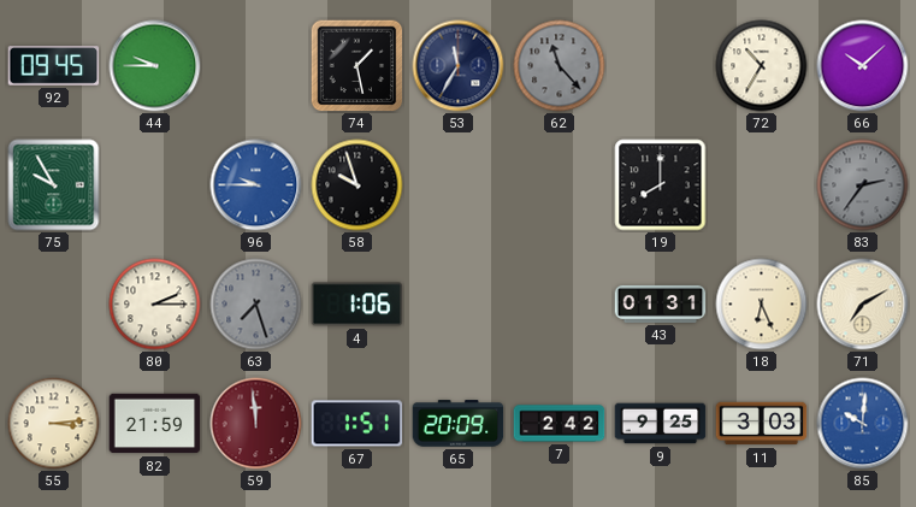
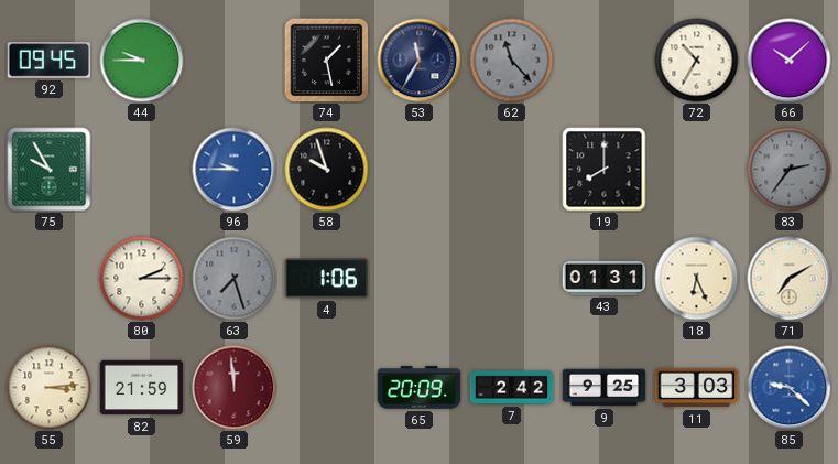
67: 1:51 -> none (357, 424)
85: 10:01 -> 9:22 (790, 388)
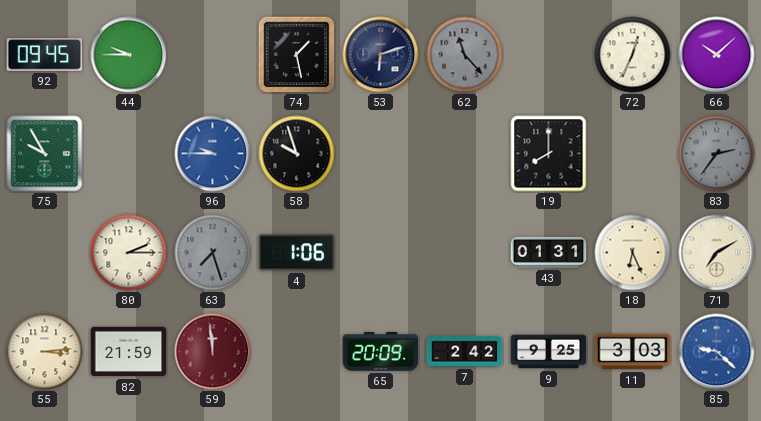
53: 11:35 -> 6:12 (381, 55)
72: 10:35 -> 12:34 (633, 55)
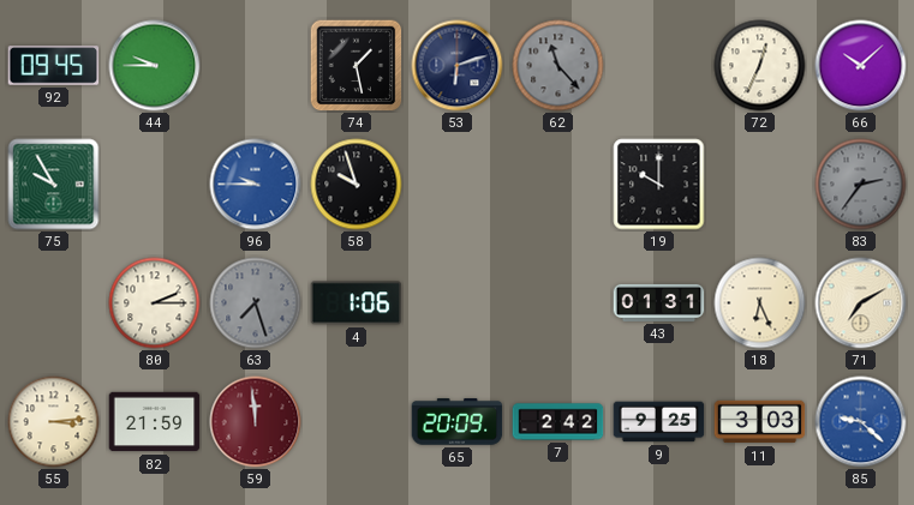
19: 8:00 -> 10:00 (659, 185)
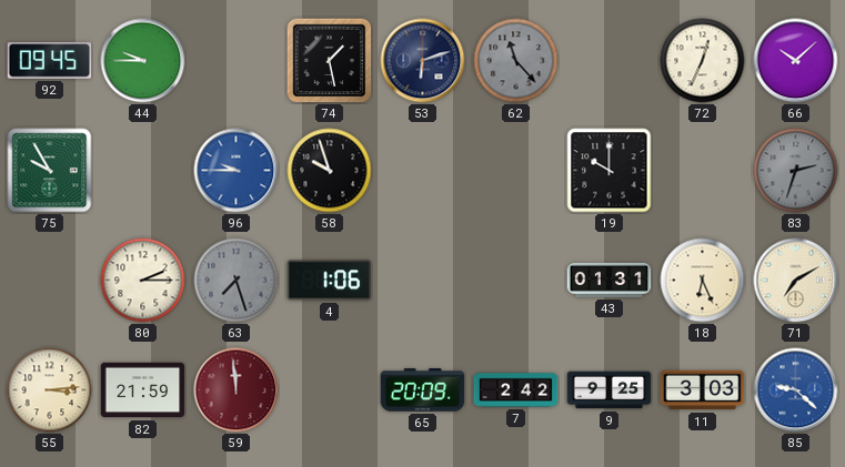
83: 2:36 -> 2:33 (796, 171)
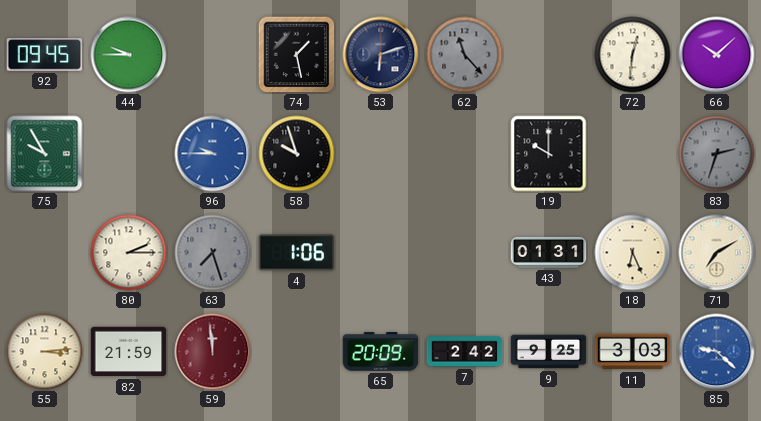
72: 12:34 -> 12:31 (633, 55)
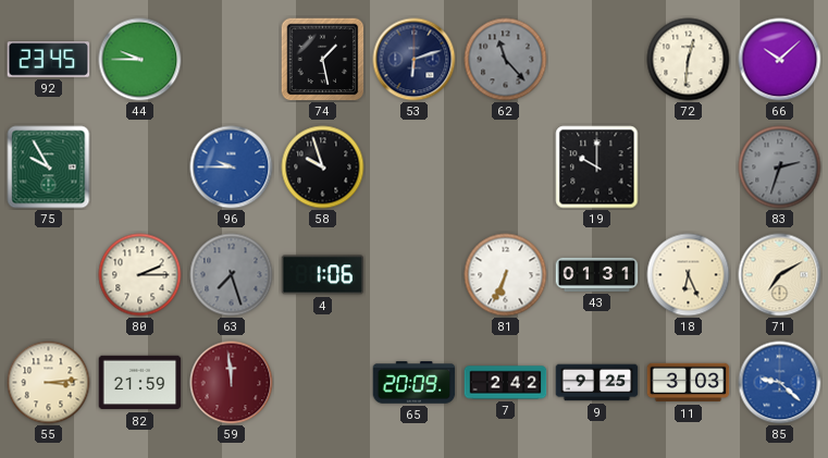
92: 09:45 -> 23:45 (49, 60)
81: none -> 6:34 (506, 275)
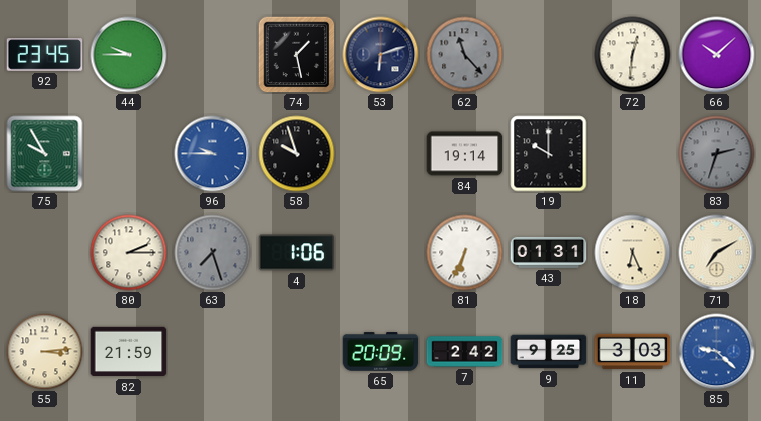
84: none -> 19:14 (465, 154)
59: 11:59 -> none (232, 383)
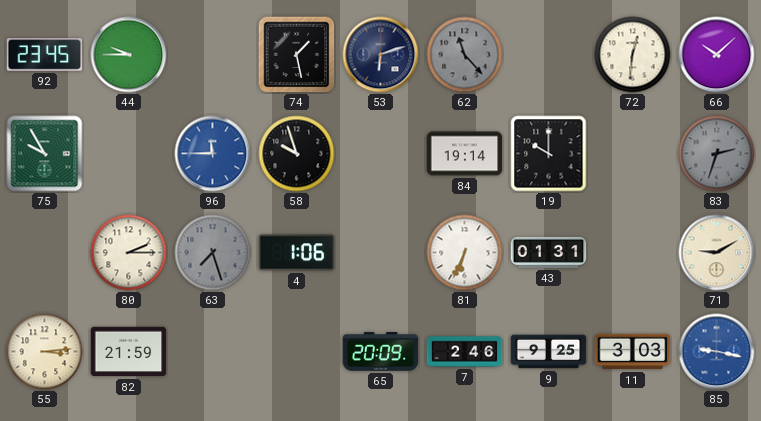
96: 9:45 -> 11:45 (213, 154)
18: 6:26 -> none (633, 253)
71: 7:10 -> 9:10 (717, 253)
7: 2:42 -> 2:46 (465, 352)
85: 9:22 -> 9:17 (717, 352)
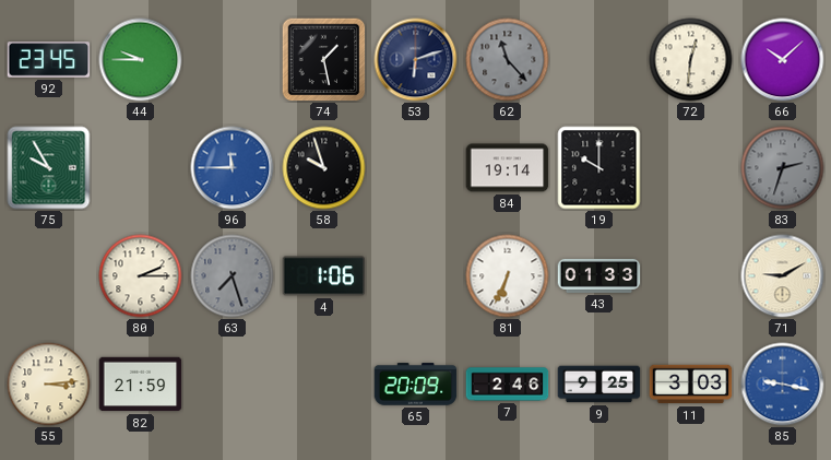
43: 01:31 -> 01:33 (599, 275)
